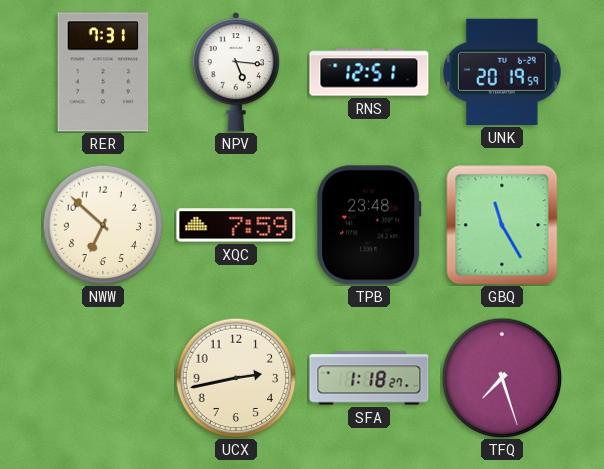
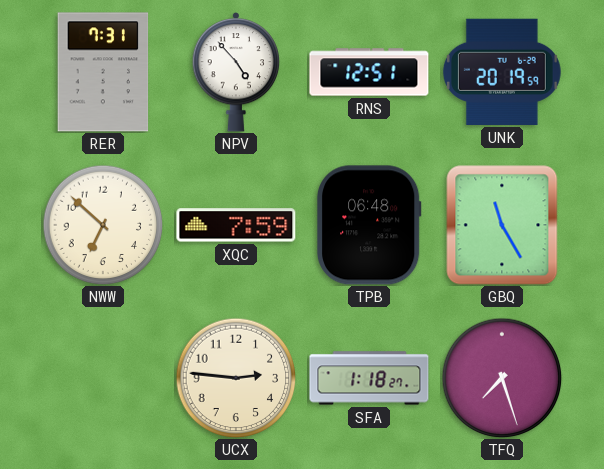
NPV: 5:16 -> 4:53 (236, 72)
TPB: 23:48 -> 06:48 (369, 225)
UCX: 2:43 -> 2:46 (236, 378)
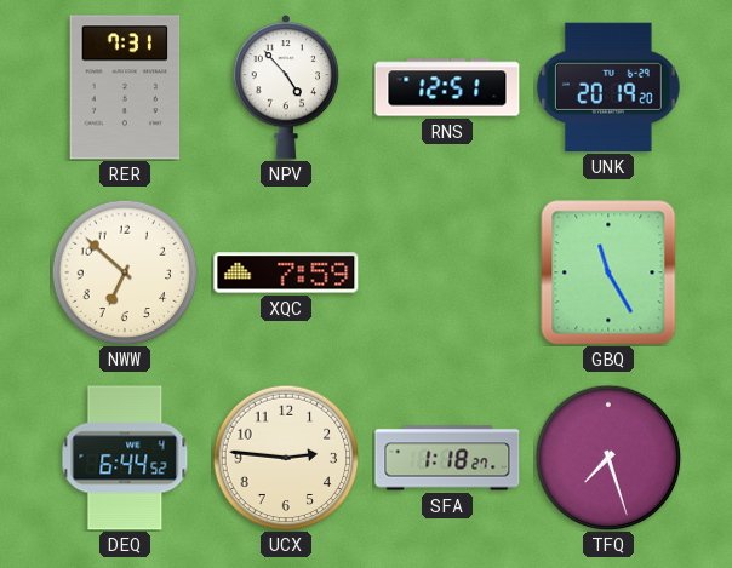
UNK: 20:19:59 -> 20:19:20 (608, 87)
TPB: 06:48 -> none (369, 225)
DEQ: none -> 6:44 (125, 458)
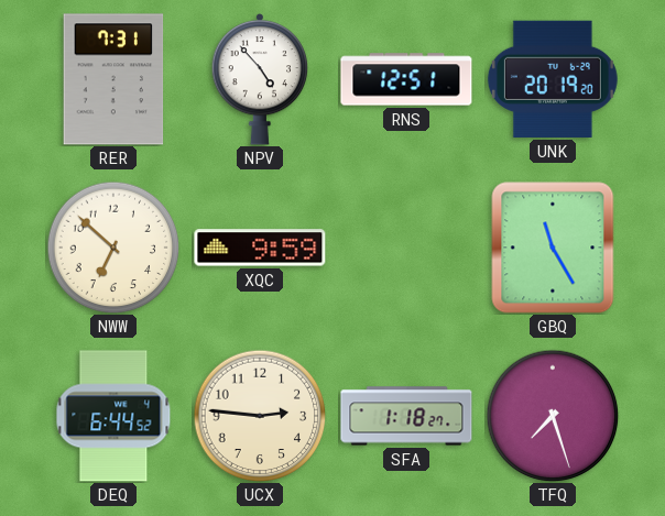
XQC: 7:59 -> 9:59 (260, 248)
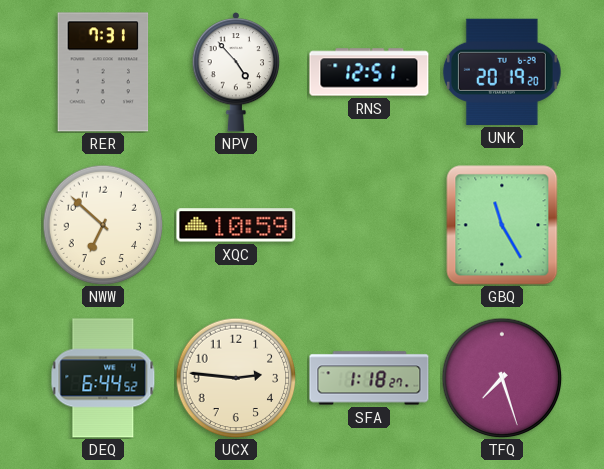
XQC: 9:59 -> 10:59 (236, 225)
